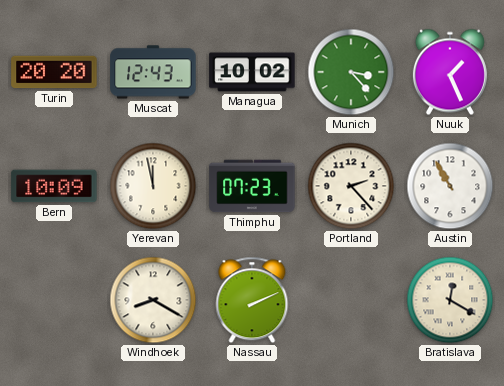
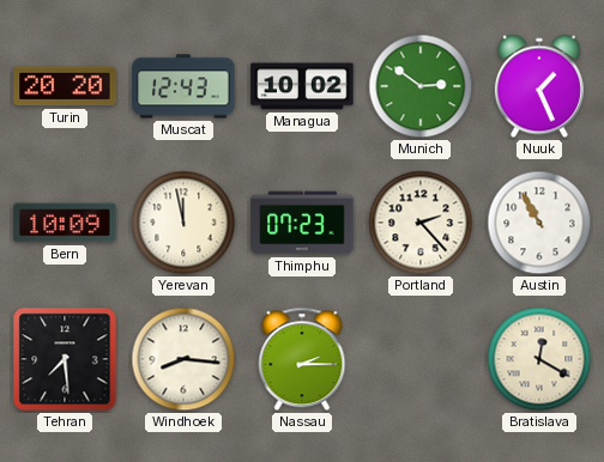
Munich: 3:23 -> 2:51 (421, 86)
Tehran: none -> 7:29 (65, 359)
Windhoek: 8:20 -> 8:16 (183, 359)
Nassau: 2:11 -> 2:15 (302, 359)
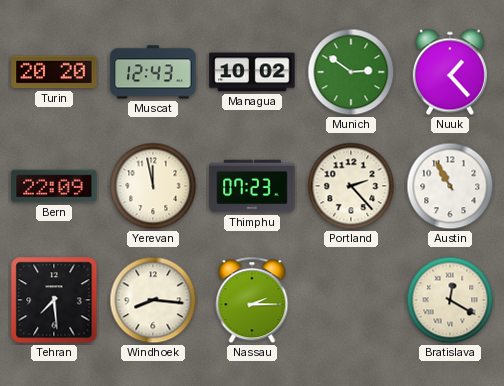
Nuuk: 1:26 -> 1:23 (450, 72)
Bern: 10:09 -> 22:09 (54, 186)
